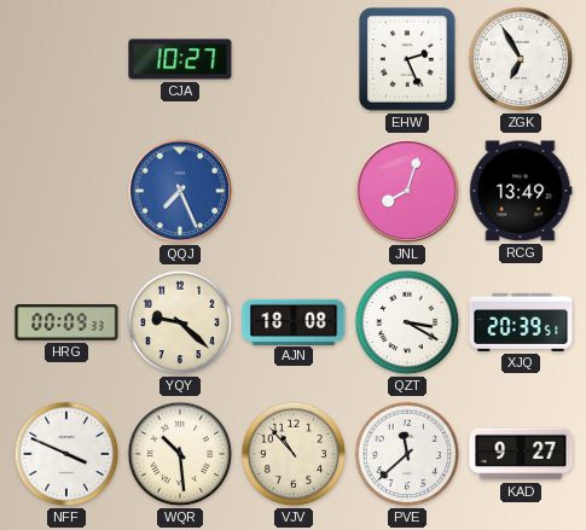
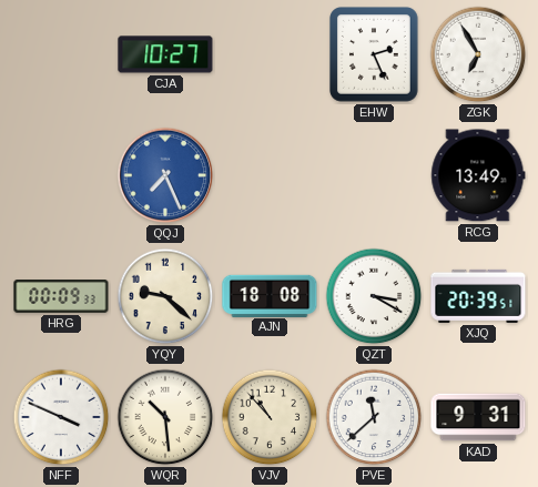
JNL: 8:03 -> none (407, 191)
KAD: 9:27 -> 9:31 (478, 417)
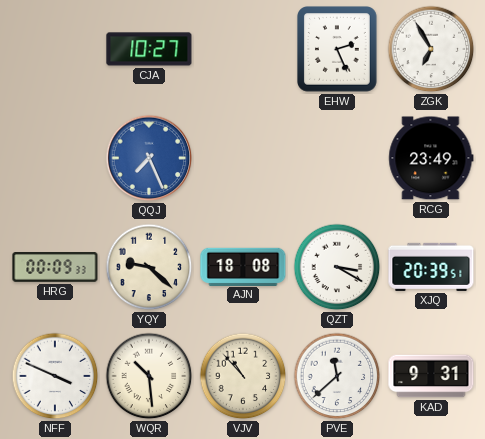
RCG: 13:49 -> 23:49 (431, 158)
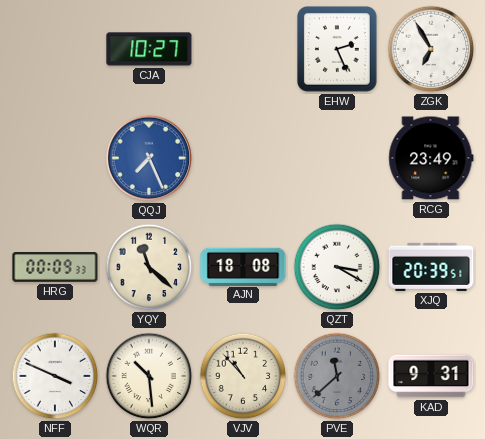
YQY: 9:22 -> 11:22 (149, 267)
PVE dial: white -> grey (337, 376)
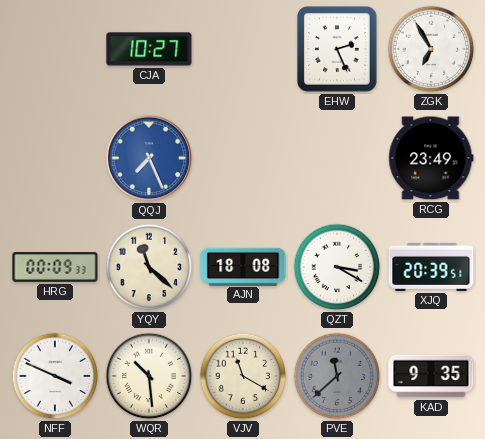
VJV: 10:53 -> 11:20 (243, 376)
KAD: 9:31 -> 9:35 (431, 376)
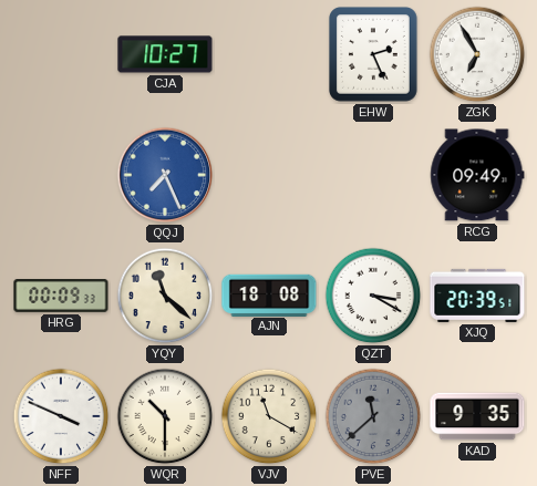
RCG: 23:49 -> 09:49 (477, 175)
WQR: 10:29 -> 10:30 (165, 416)
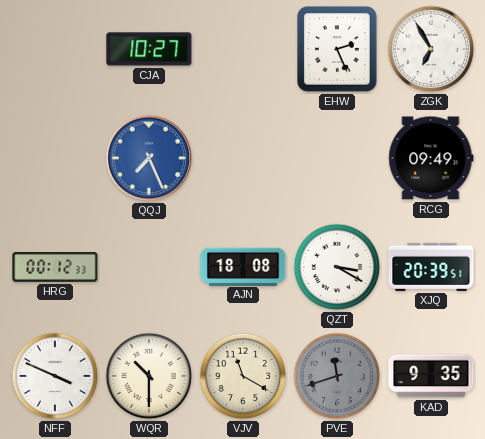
HRG: 00:09 -> 00:12 (55, 267)
YQY: 11:22 -> none (165, 296)
PVE: 11:38 -> 11:42 (337, 376)
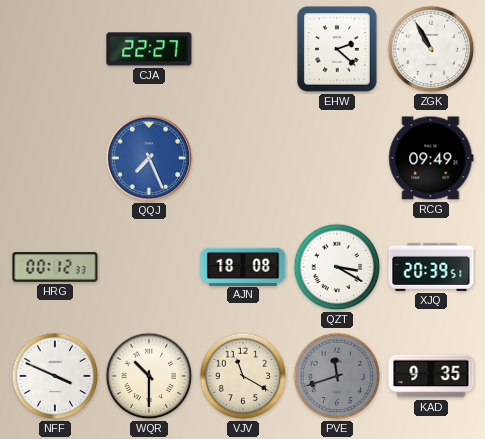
CJA: 10:27 -> 22:27 (149, 49)
EHW: 2:26 -> 2:22 (338, 50)
ZGK: 6:55 -> 10:55 (431, 49)
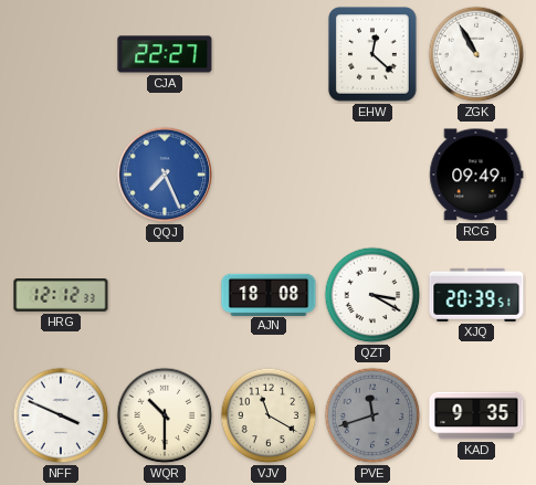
EHW: 2:22 -> 12:22 (374, 55)
HRG: 00:12 -> 12:12 (61, 295)
